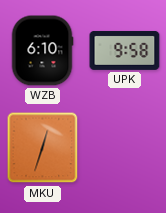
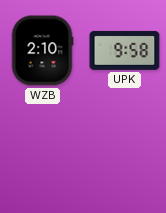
WZB: 6:10 -> 2:10 (42, 51)
MKU: 12:33 -> none (43, 148)
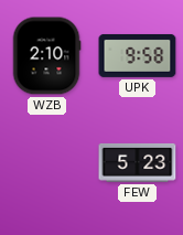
FEW: none -> 5:23 (138, 162)
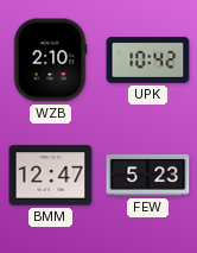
UPK: 9:58 -> 10:42 (148, 59)
BMM: none -> 12:47 (51, 176)
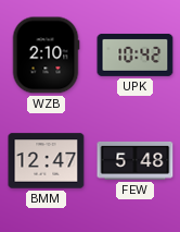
FEW: 5:23 -> 5:48 (136, 160)
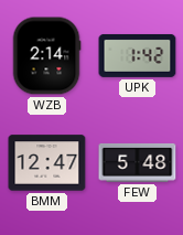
WZB: 2:10 -> 2:14 (46, 56)
UPK: 10:42 -> 1:42 (138, 55)
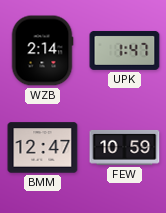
UPK: 1:42 -> 1:47 (125, 50)
FEW: 5:48 -> 10:59 (125, 147)
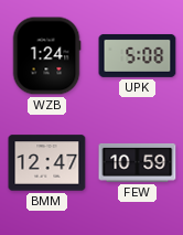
WZB: 2:14 -> 1:24 (46, 56)
UPK: 1:47 -> 5:08 (138, 55)
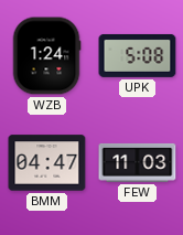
BMM: 12:47 -> 04:47 (47, 163)
FEW: 10:59 -> 11:03 (138, 162)
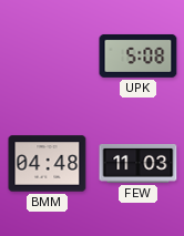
WZB: 1:24 -> none (46, 56)
BMM: 04:47 -> 04:48 (48, 164)
